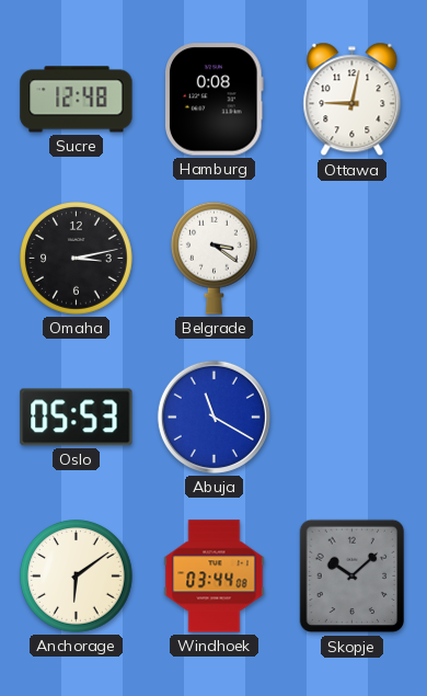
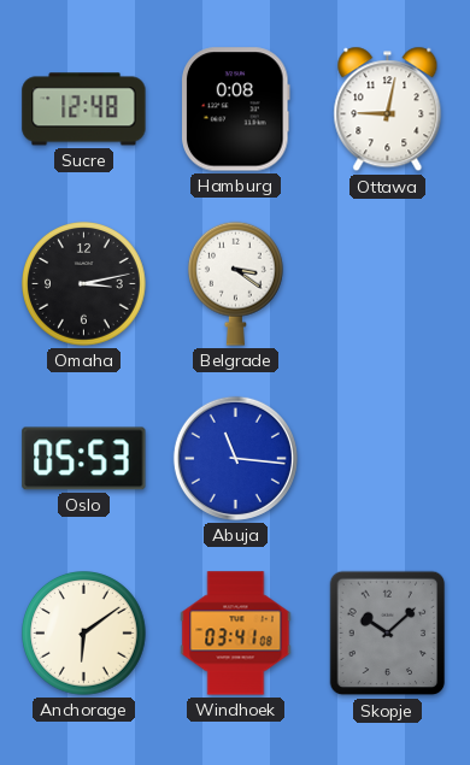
Abuja: 11:20 -> 11:16 (235, 458)
Windhoek: 03:44 -> 03:41 (236, 634)
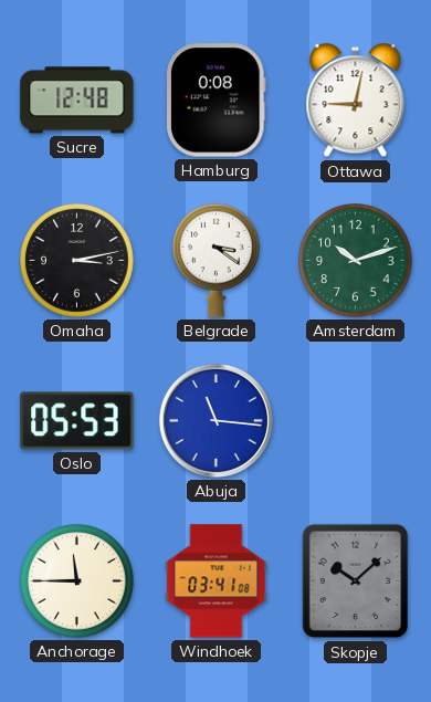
Amsterdam: none -> 10:12 (356, 261)
Anchorage: 6:09 -> 11:45 (77, 581)
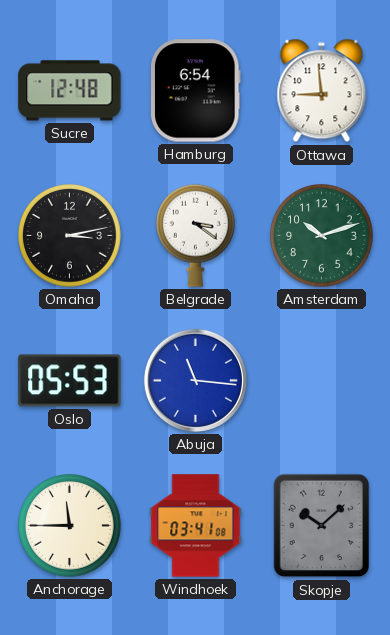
Hamburg: 0:08 -> 6:54 (196, 91)
Ottawa: 9:02 -> 8:59 (322, 91)
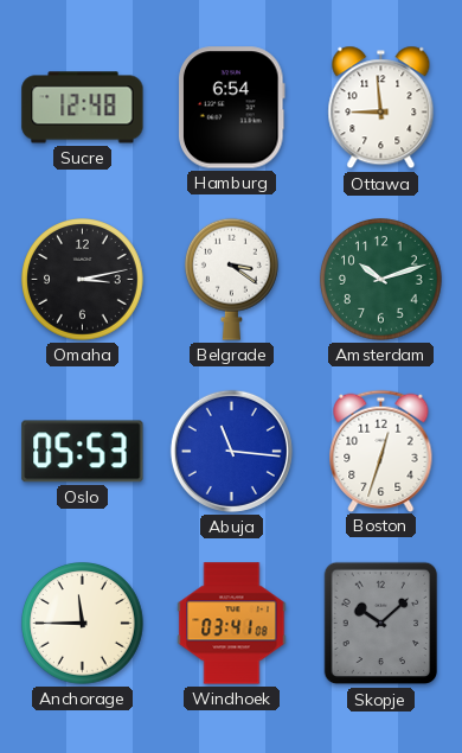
Boston: none -> 12:33 (381, 451)
